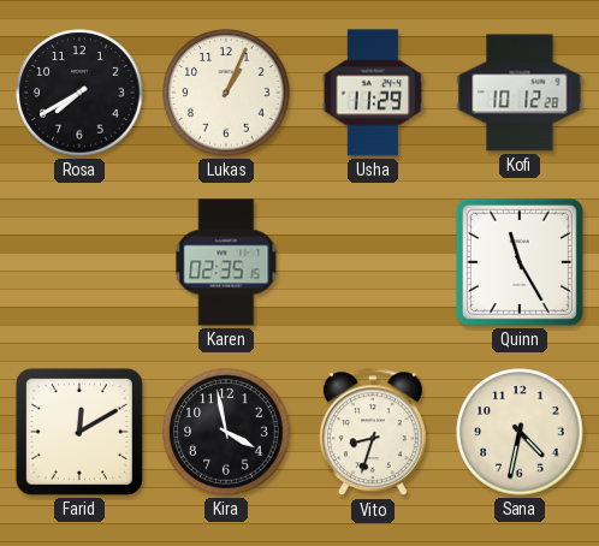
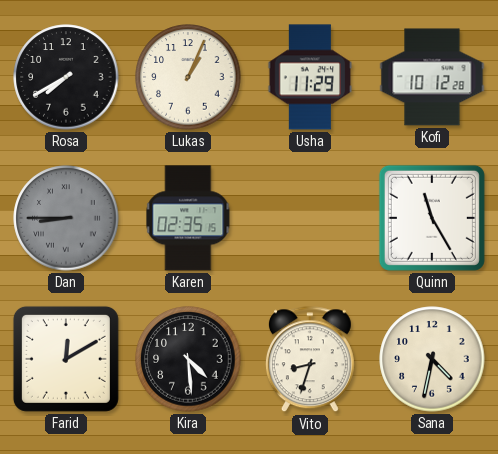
Dan: none -> 8:45 (66, 218)
Kira: 3:58 -> 4:29 (188, 359)
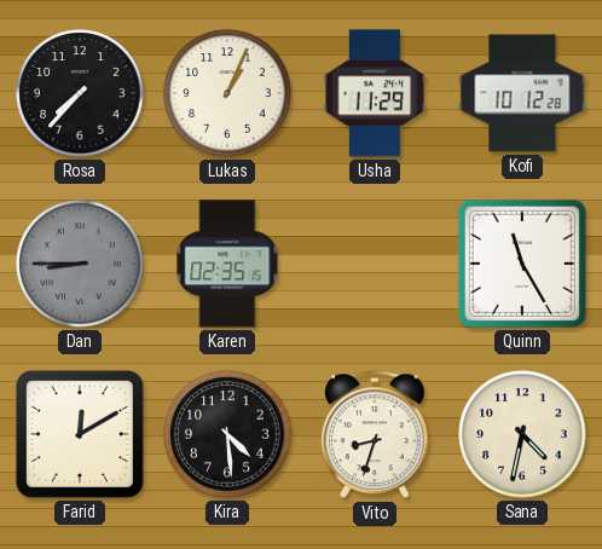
Rosa: 7:40 -> 7:37 (80, 93)
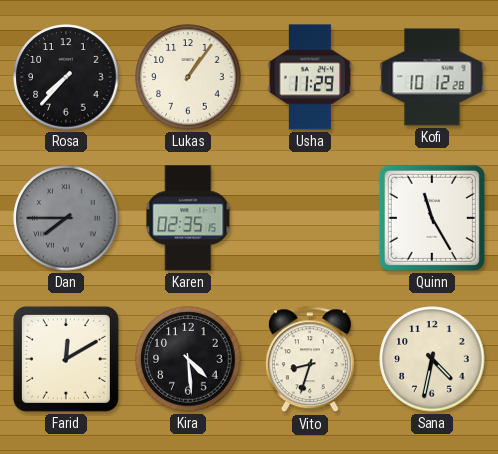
Lukas: 1:04 -> 1:06 (188, 77)
Dan: 8:45 -> 7:45 (66, 218)
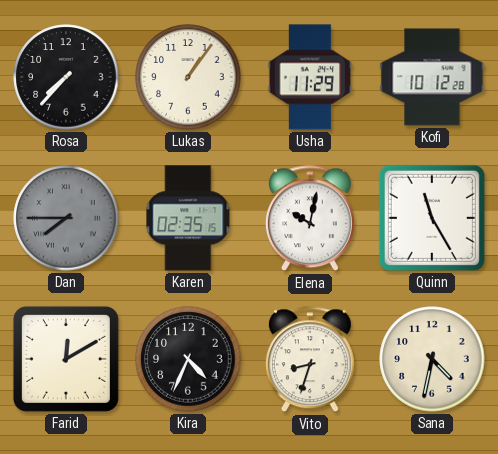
Elena: none -> 10:02 (310, 219)
Kira: 4:29 -> 4:34 (188, 359)
